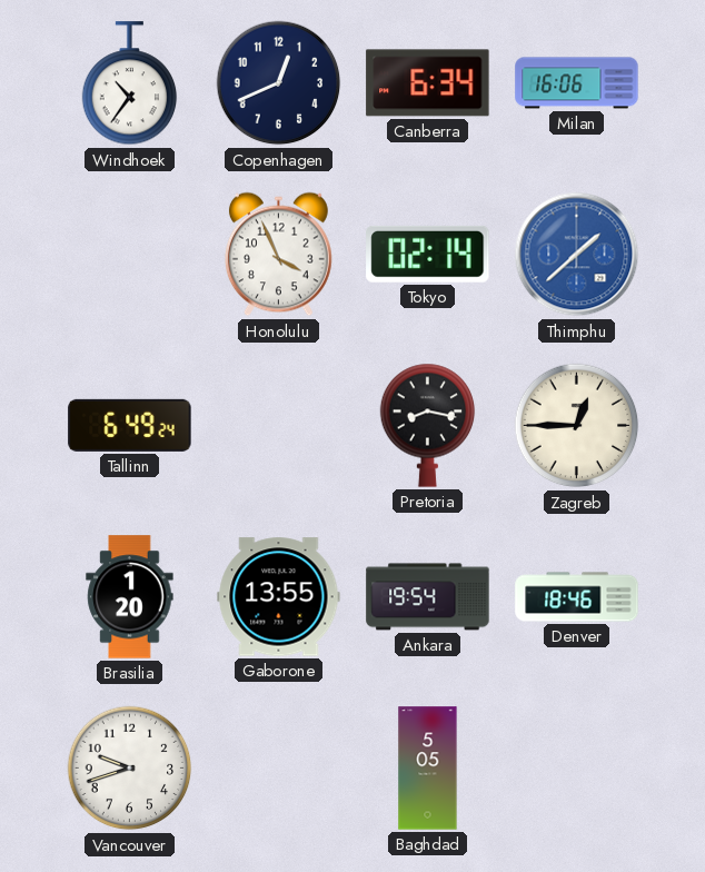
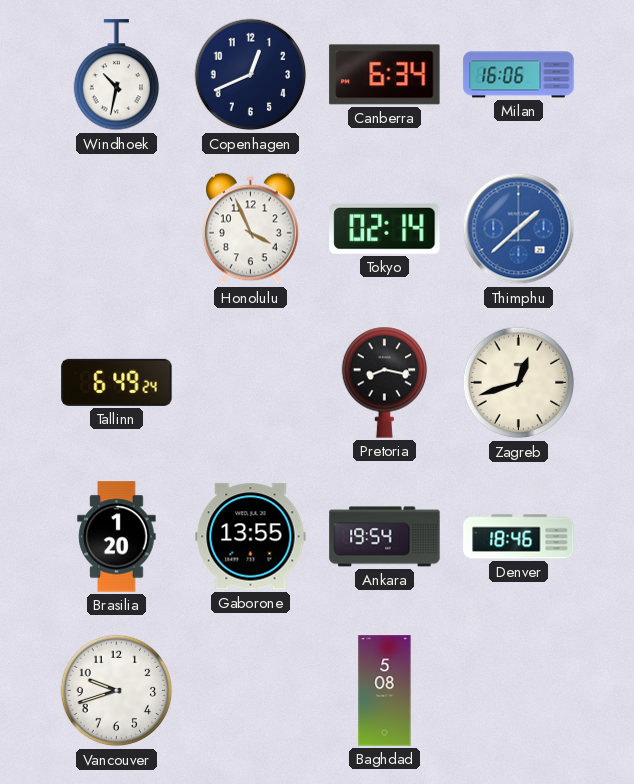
Windhoek: 10:36 -> 10:32 (117, 75)
Zagreb: 12:45 -> 12:42 (519, 383)
Baghdad: 5:05 -> 5:08 (385, 691)
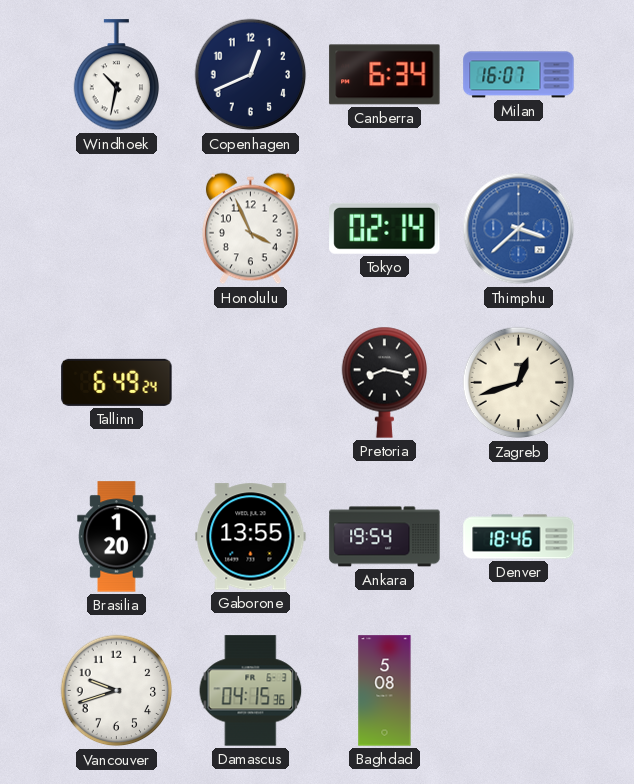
Milan: 16:06 -> 16:07 (519, 75)
Thimphu: 1:38 -> 3:38 (519, 229)
Damascus: none -> 04:15 (251, 691)
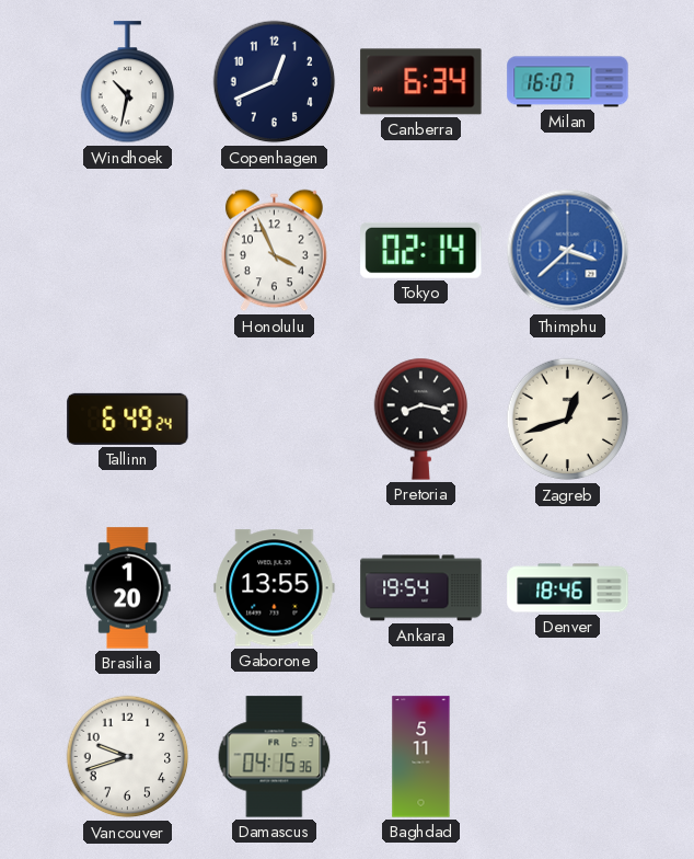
Baghdad: 5:08 -> 5:11 (421, 757)
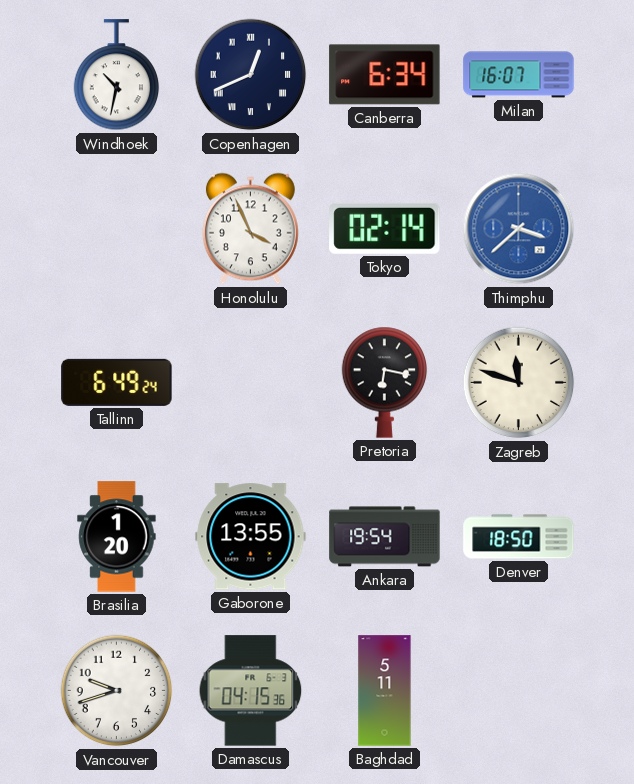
Copenhagen numerals: Arabic -> Roman (251, 75)
Pretoria: 8:17 -> 6:17 (385, 382)
Zagreb: 12:42 -> 11:48 (519, 383)
Denver: 18:46 -> 18:50 (519, 537)
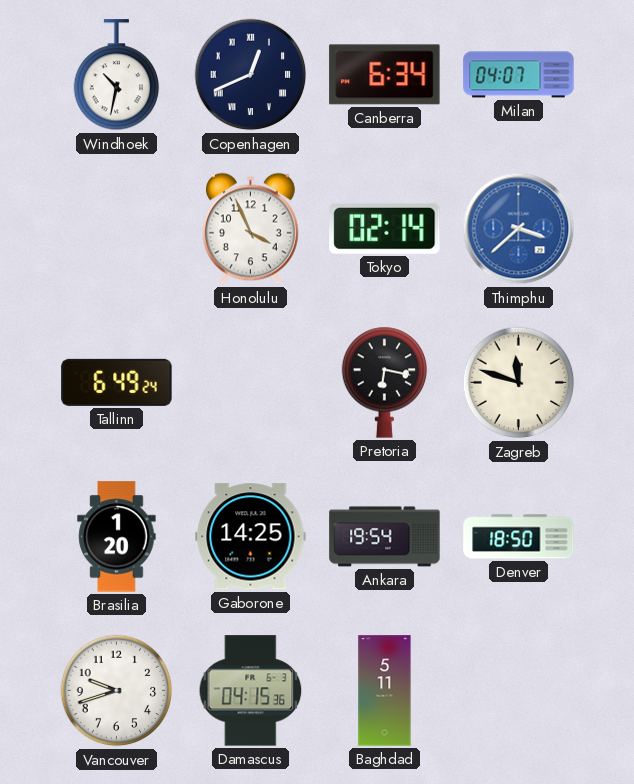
Milan: 16:07 -> 04:07 (519, 75)
Gaborone: 13:55 -> 14:25 (251, 537)
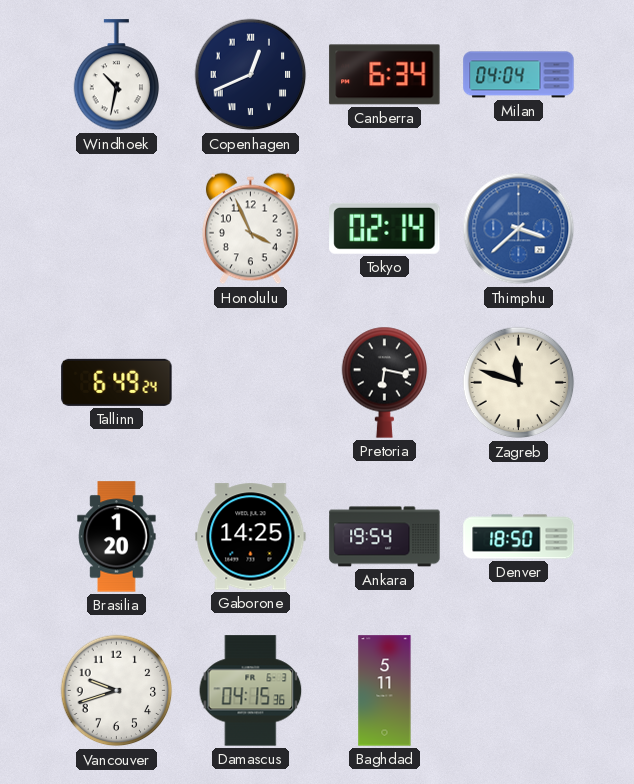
Milan: 04:07 -> 04:04 (519, 75)
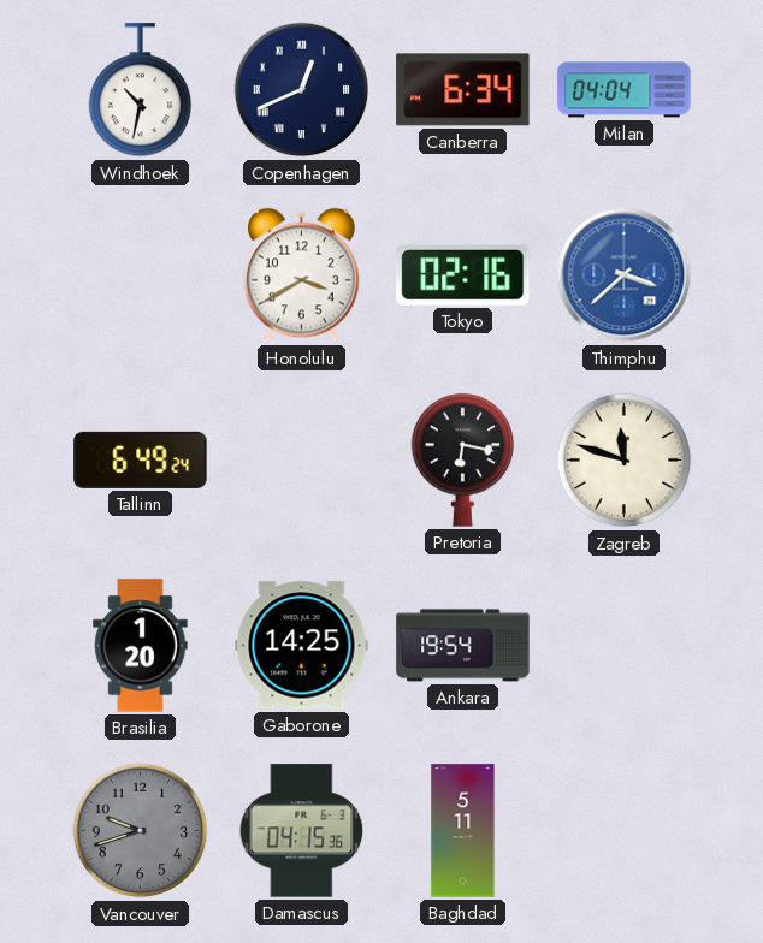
Honolulu: 3:56 -> 3:40 (301, 275)
Tokyo: 02:14 -> 02:16 (463, 274)
Denver: 18:50 -> none (519, 537)
Vancouver dial: white -> grey (141, 831)
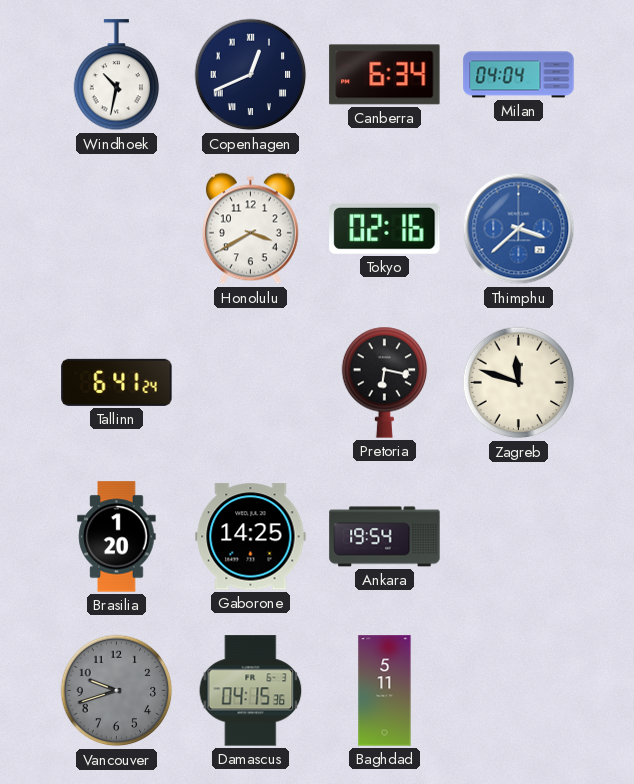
Tallinn: 6:49 -> 6:41 (117, 382)
